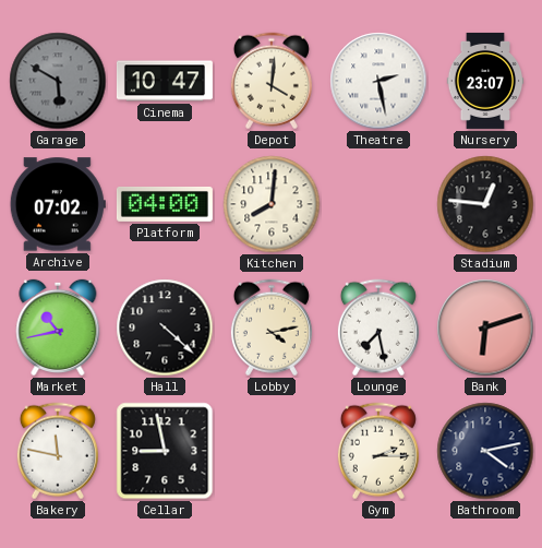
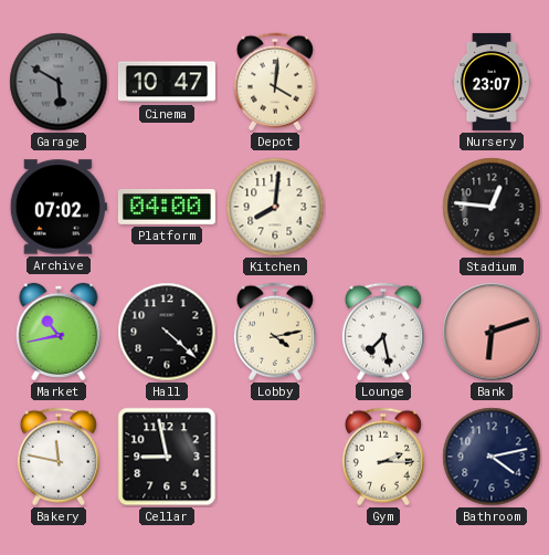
Theatre: 2:28 -> none (378, 81)
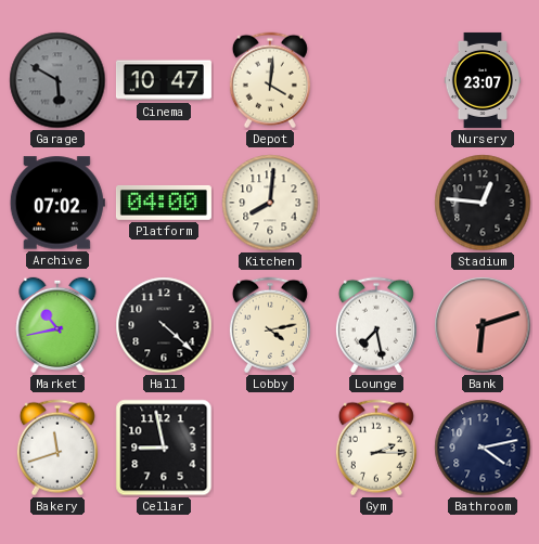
Bakery: 11:47 -> 11:42 (57, 448)
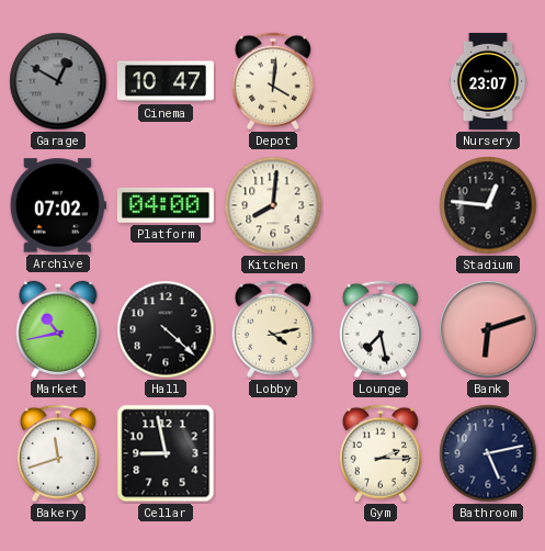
Garage: 5:50 -> 12:50 (58, 81)
Bathroom: 4:13 -> 5:13 (488, 453)
